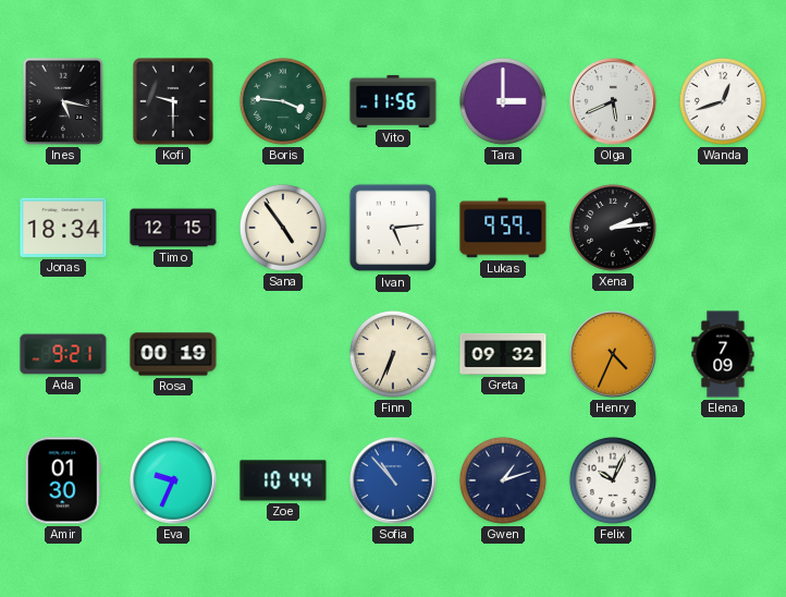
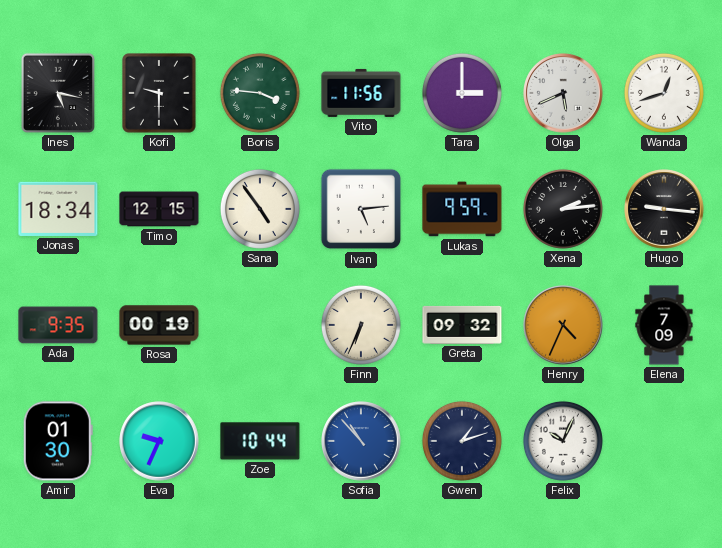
Hugo: none -> 9:16 (664, 209)
Ada: 9:21 -> 9:35 (58, 325)
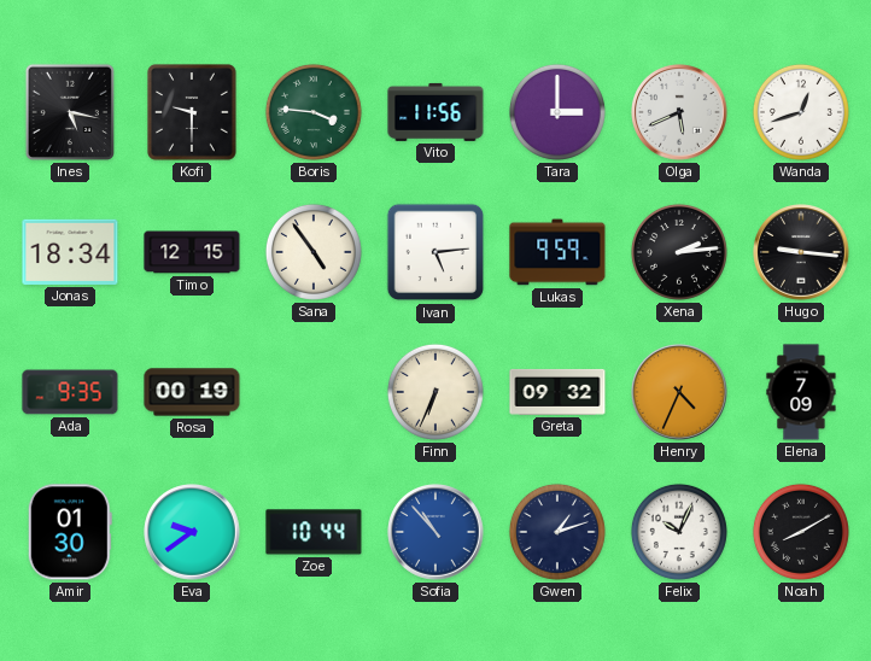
Eva: 9:34 -> 9:39 (192, 532)
Noah: none -> 8:10 (801, 532)
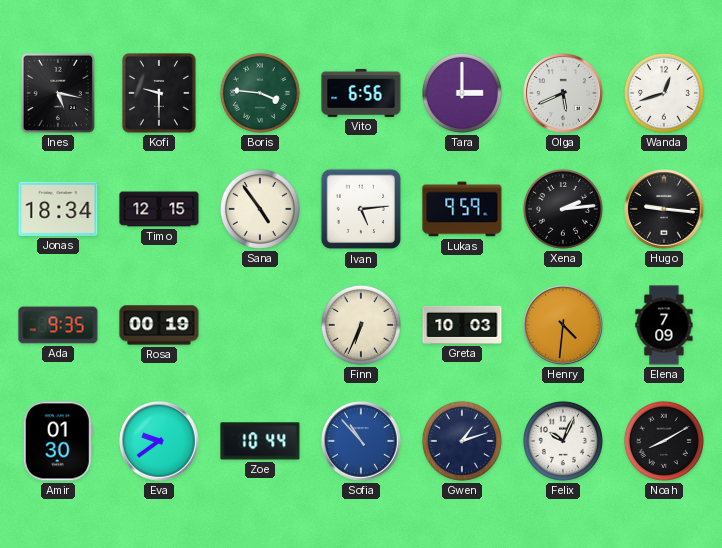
Vito: 11:56 -> 6:56 (361, 93)
Greta: 09:32 -> 10:03 (462, 325)
Henry: 4:34 -> 4:31 (563, 325)
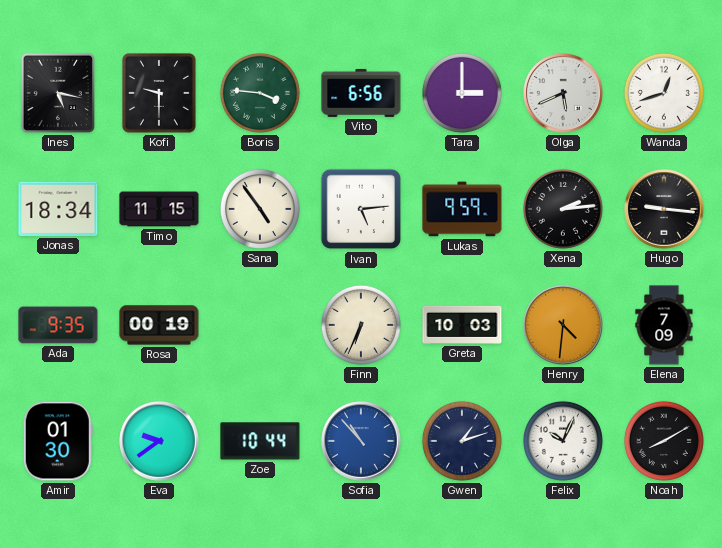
Timo: 12:15 -> 11:15 (159, 209)
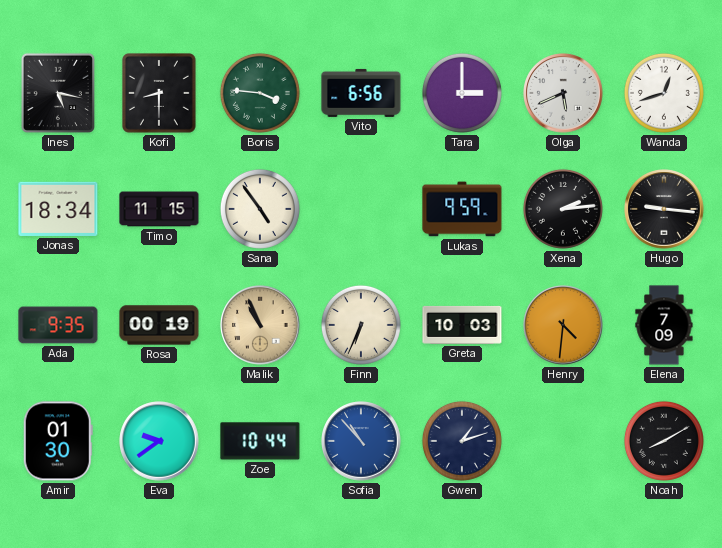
Kofi: 9:30 -> 8:30 (160, 94)
Ivan: 5:14 -> none (361, 209)
Malik: none -> 10:56 (260, 325)
Felix: 10:04 -> none (563, 441)
